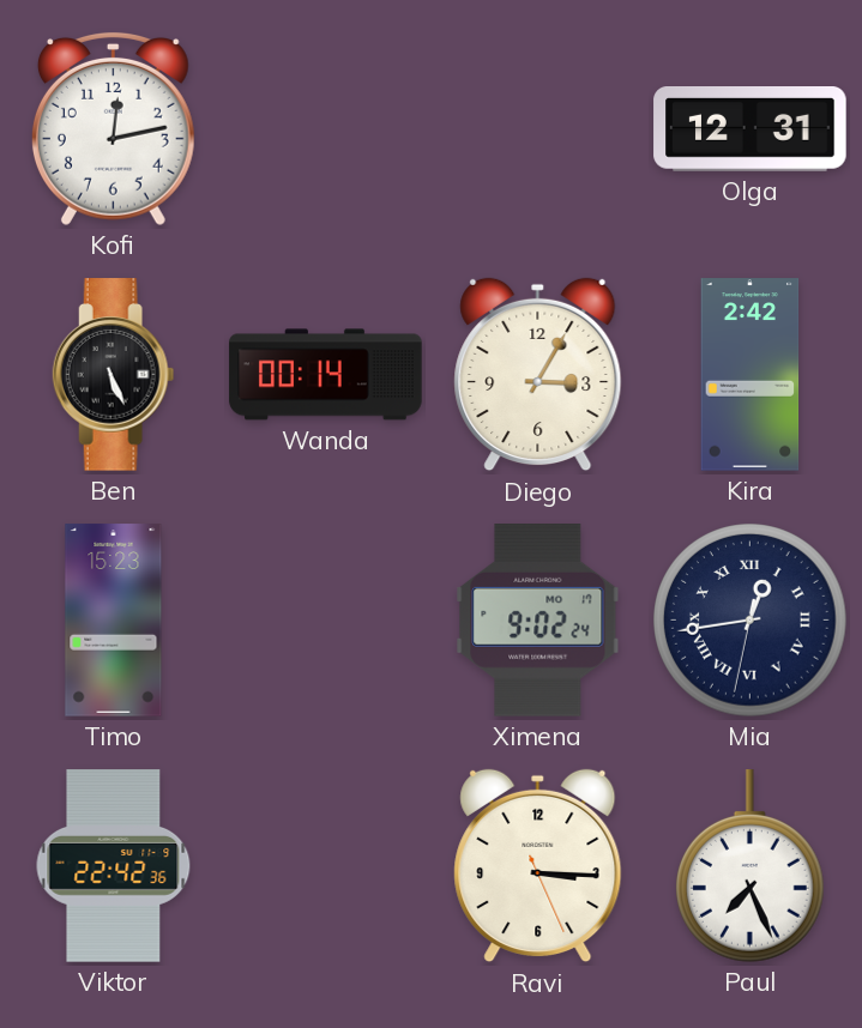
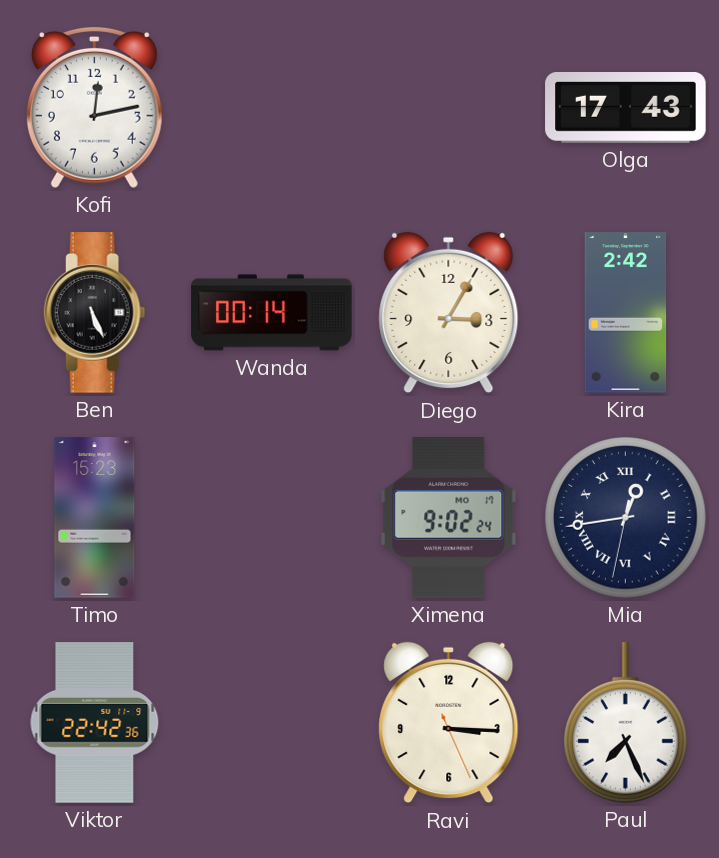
Olga: 12:31 -> 17:43 (626, 108)
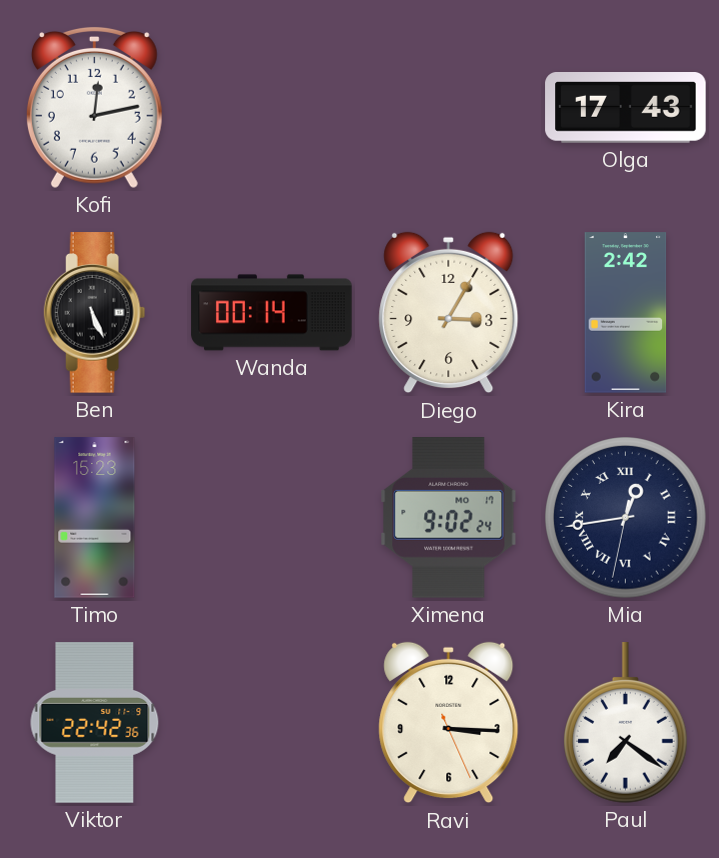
Paul: 7:26 -> 7:21 (625, 723)
